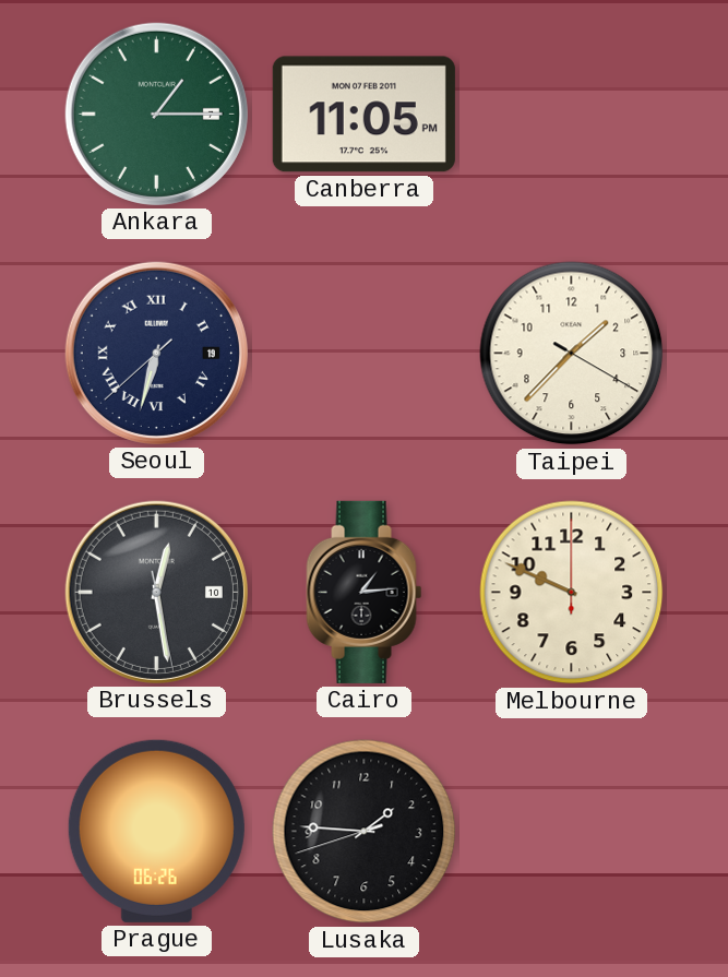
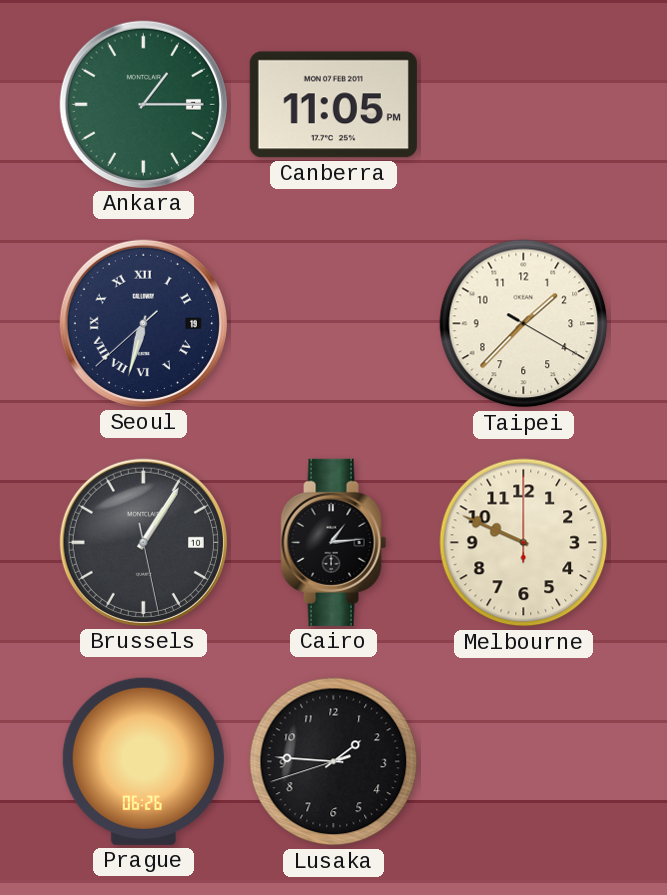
Brussels: 12:28 -> 1:05 (143, 542)
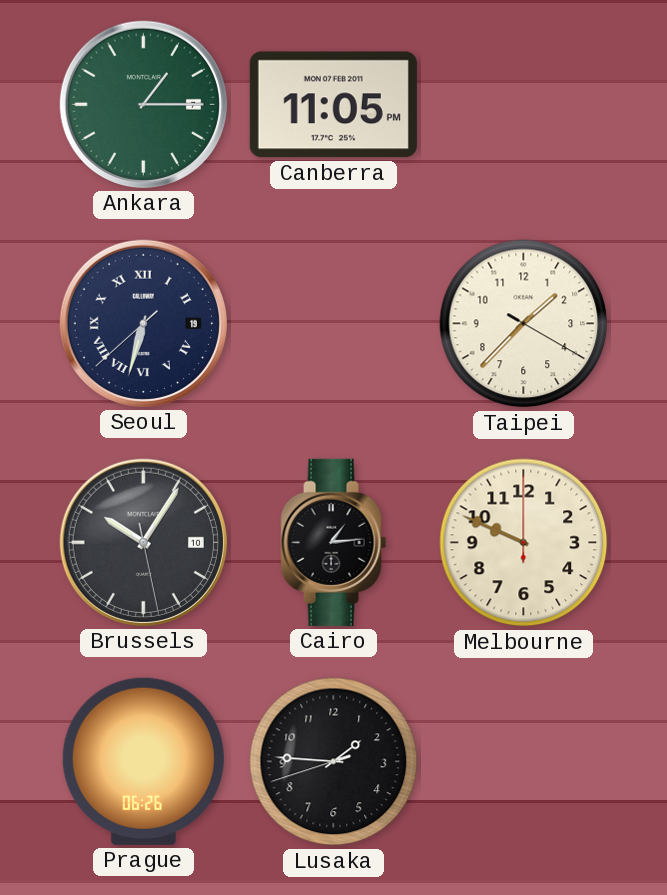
Brussels: 1:05 -> 10:05 (143, 542)
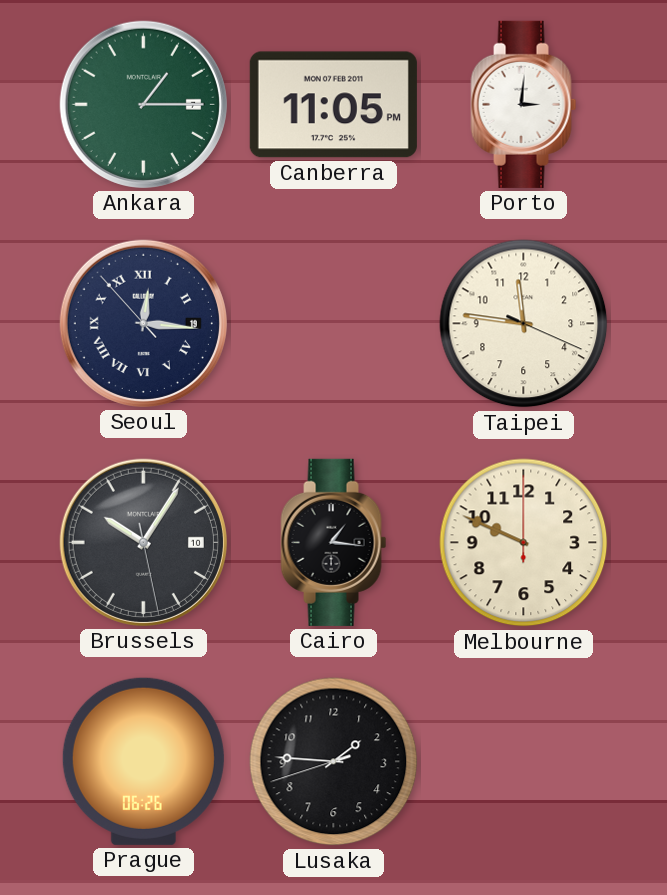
Porto: none -> 3:01 (524, 104)
Seoul: 6:32 -> 12:15 (143, 323)
Taipei: 1:37 -> 11:46 (524, 324)
Cairo: 1:14 -> 1:16 (334, 542)
